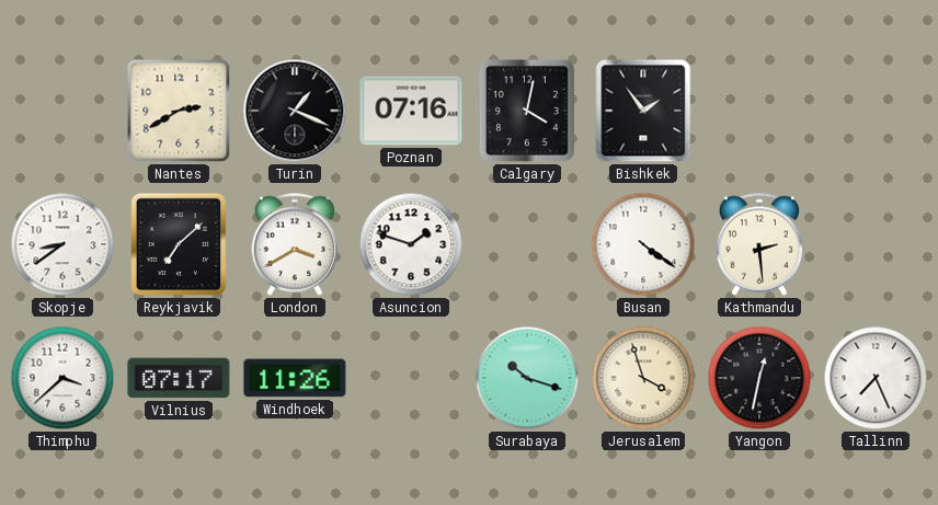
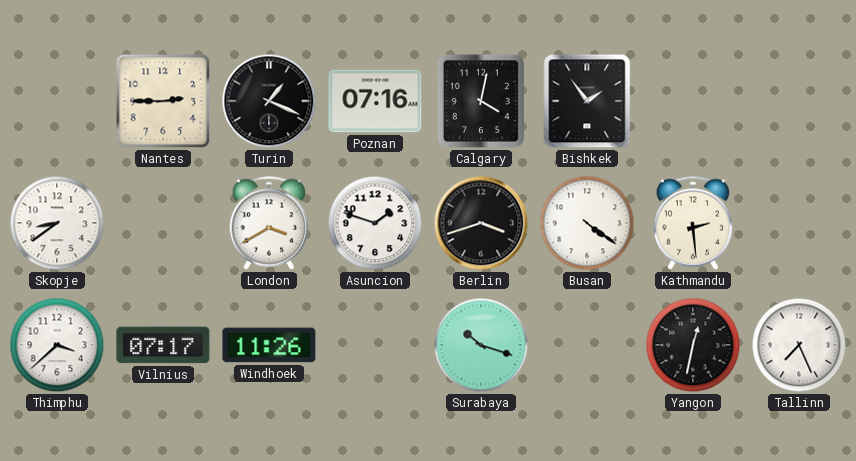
Nantes: 2:40 -> 2:45 (163, 101)
Reykjavik: 7:08 -> none (179, 244)
Berlin: none -> 3:42 (481, 223)
Jerusalem: 3:57 -> none (643, 378)
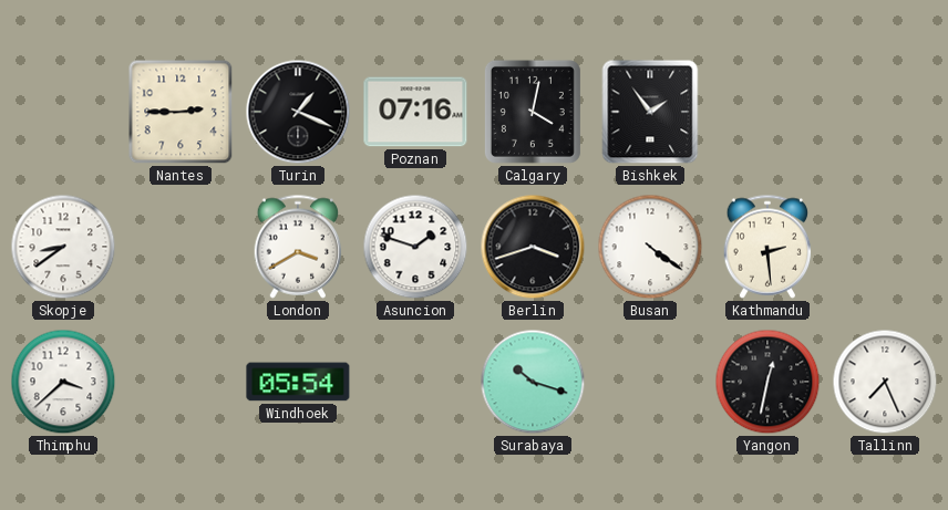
Vilnius: 07:17 -> none (163, 345)
Windhoek: 11:26 -> 05:54 (298, 382)
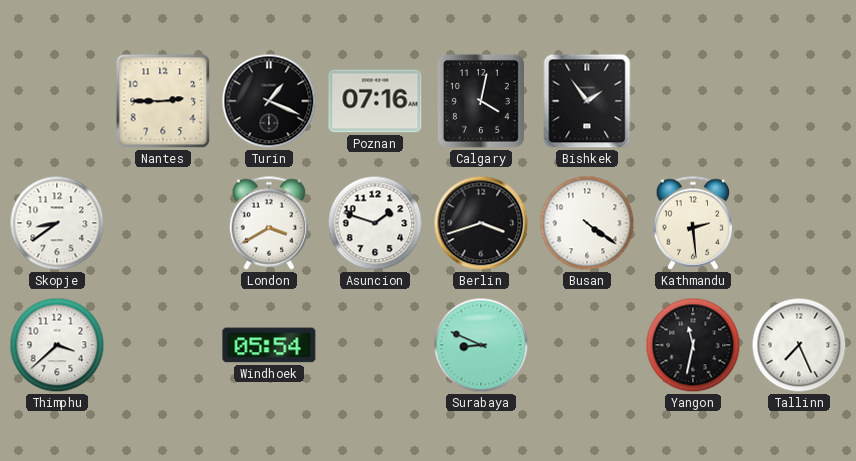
Surabaya: 10:18 -> 8:49 (481, 345)
Yangon: 12:32 -> 11:32 (693, 345)
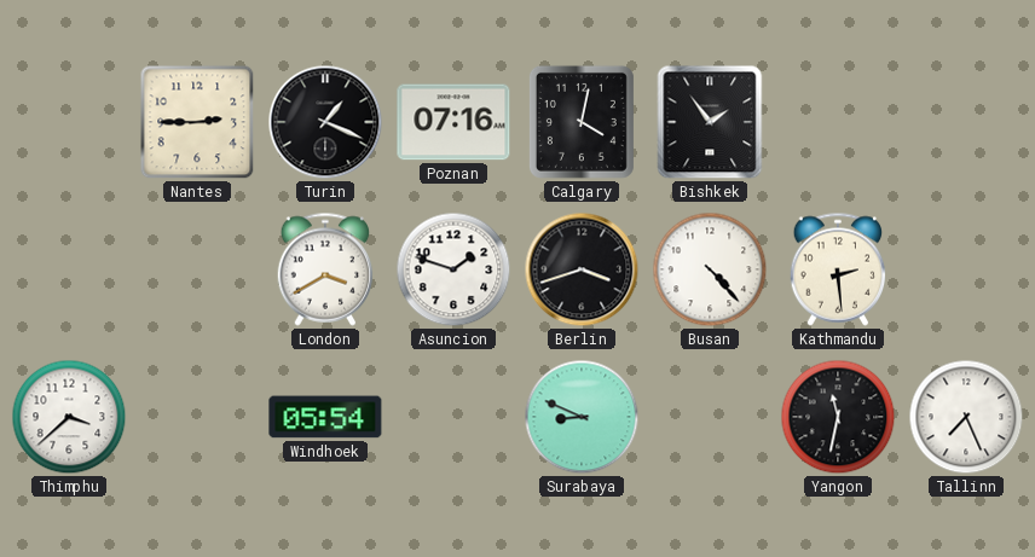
Skopje: 8:39 -> none (57, 223)
Busan: 4:21 -> 4:23 (710, 269)
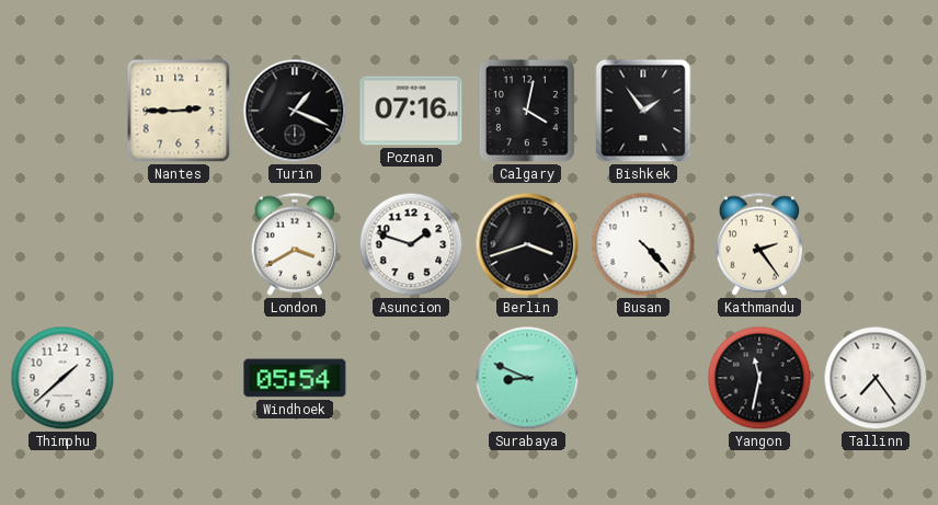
Kathmandu: 2:29 -> 2:24 (759, 244)
Thimphu: 3:38 -> 1:38 (62, 378)
Tallinn: 7:26 -> 7:24 (876, 378)
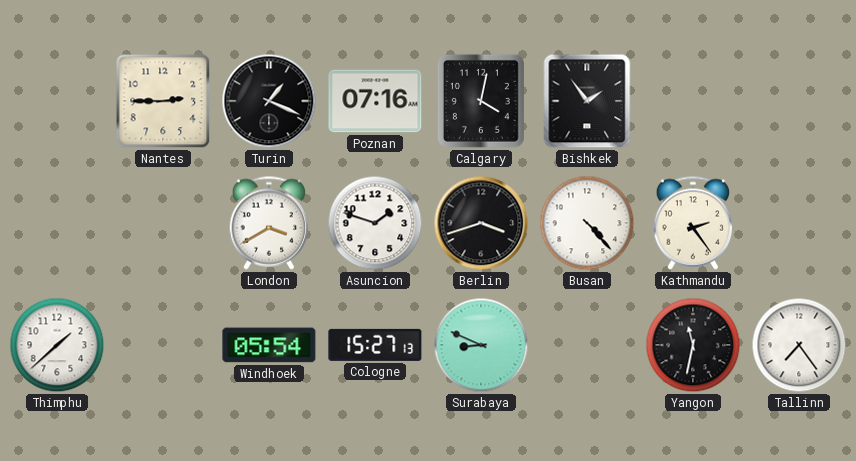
Cologne: none -> 15:27 (375, 345)
